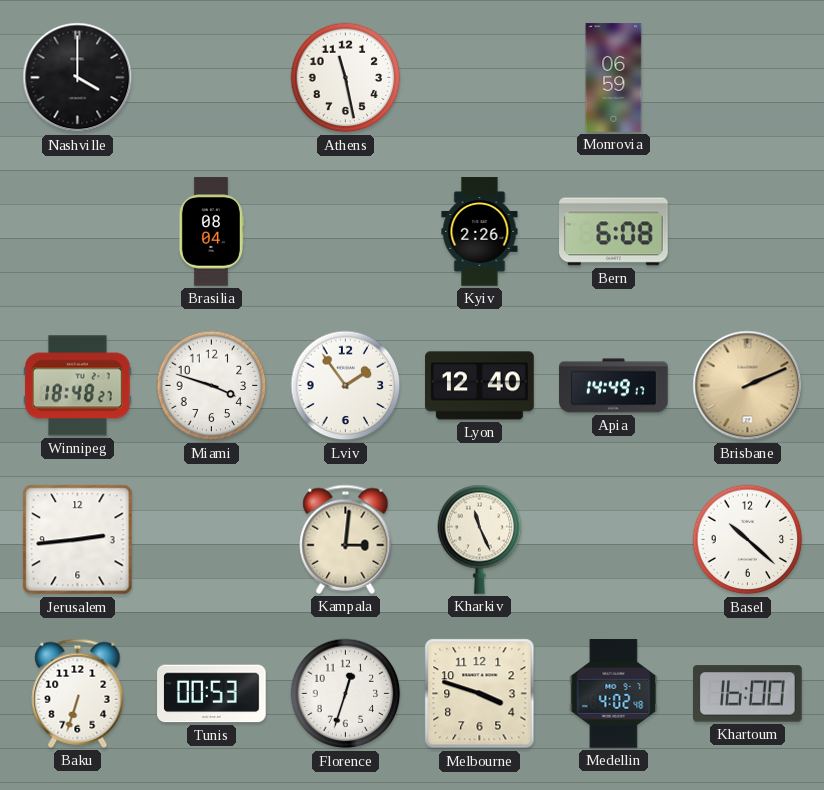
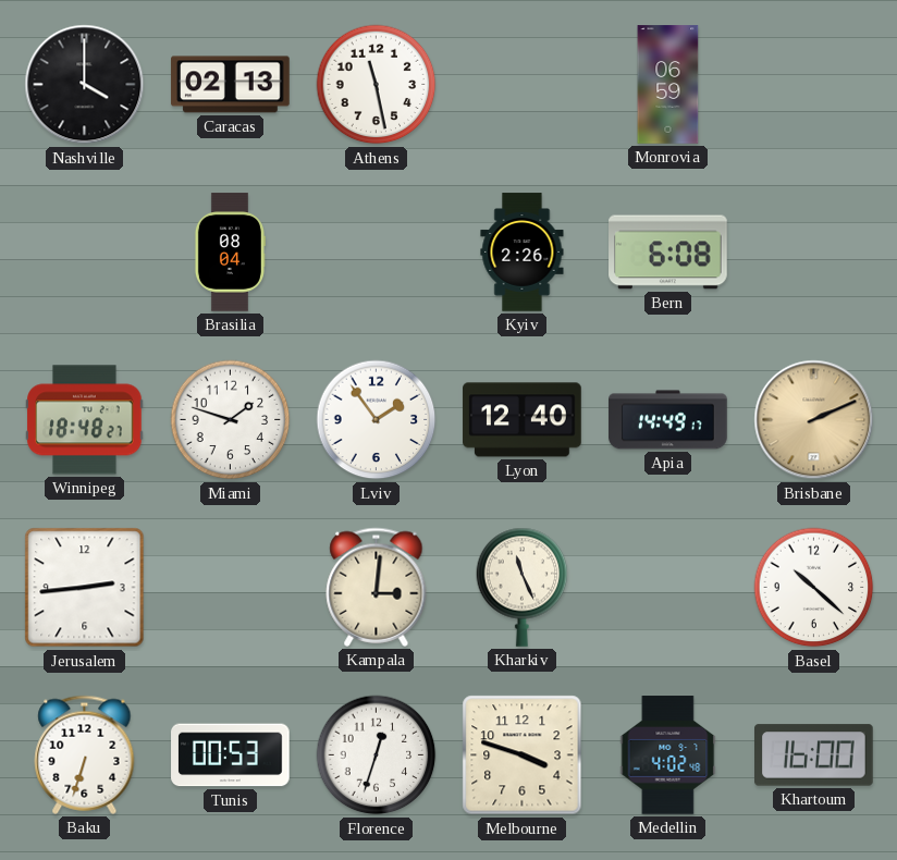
Caracas: none -> 02:13 (231, 85)
Miami: 3:48 -> 1:48 (231, 420)
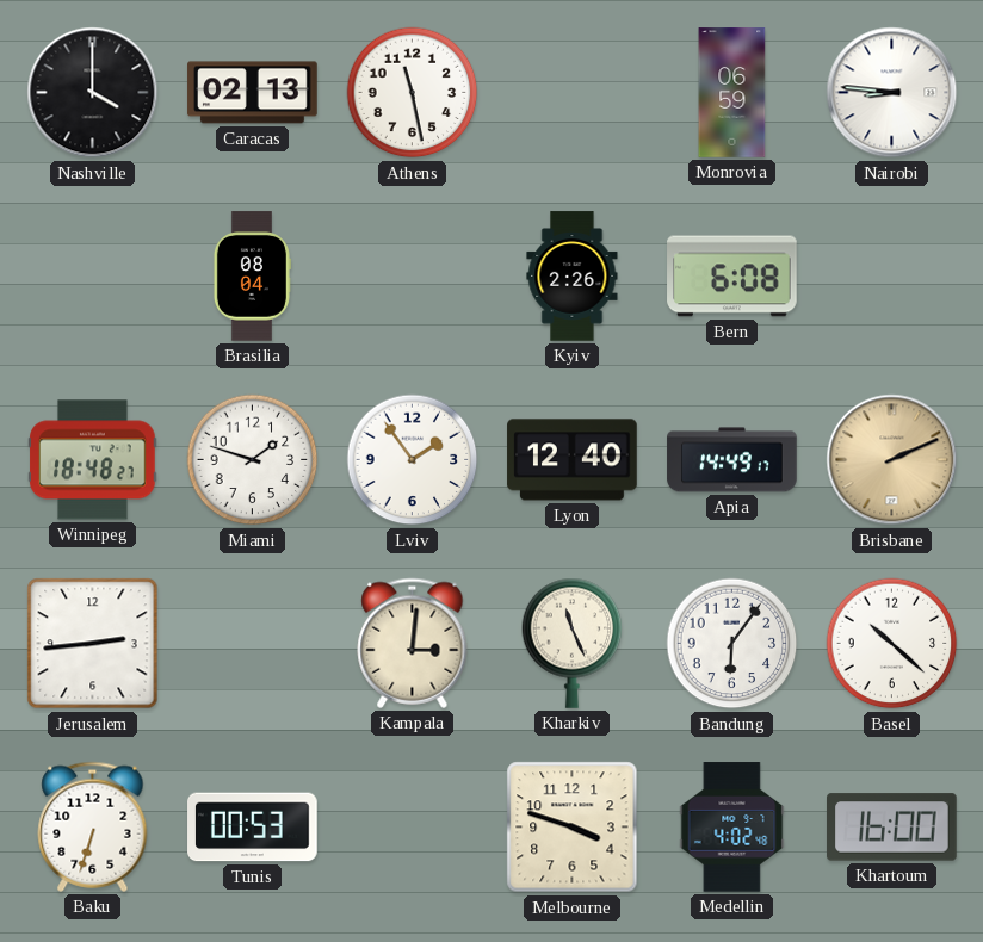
Nairobi: none -> 8:46 (892, 93)
Bandung: none -> 6:06 (732, 644)
Florence: 12:33 -> none (377, 755)
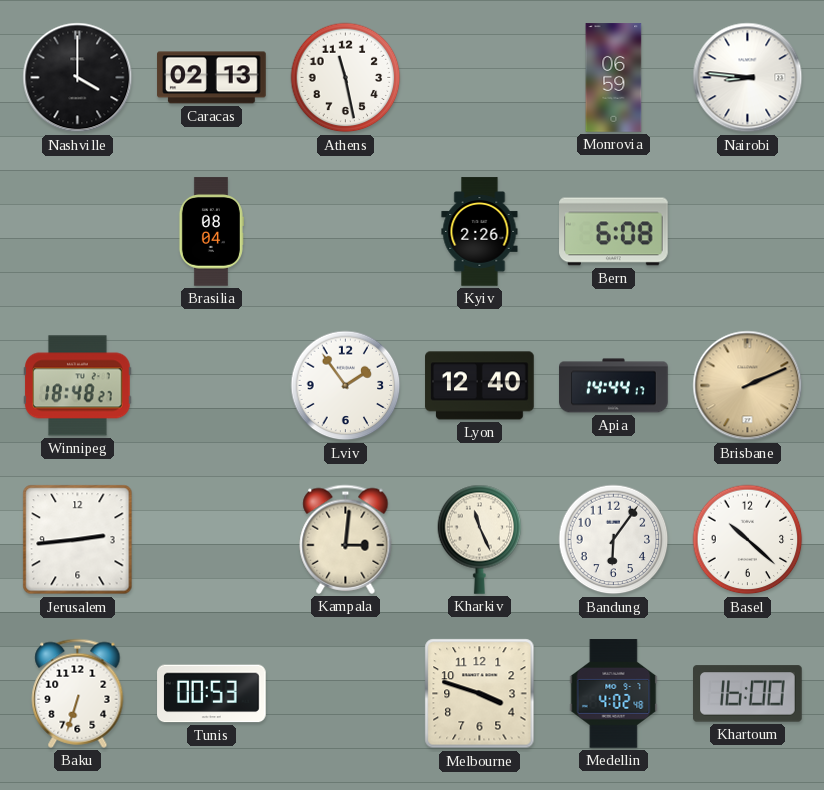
Miami: 1:48 -> none (253, 460)
Apia: 14:49 -> 14:44 (614, 386)
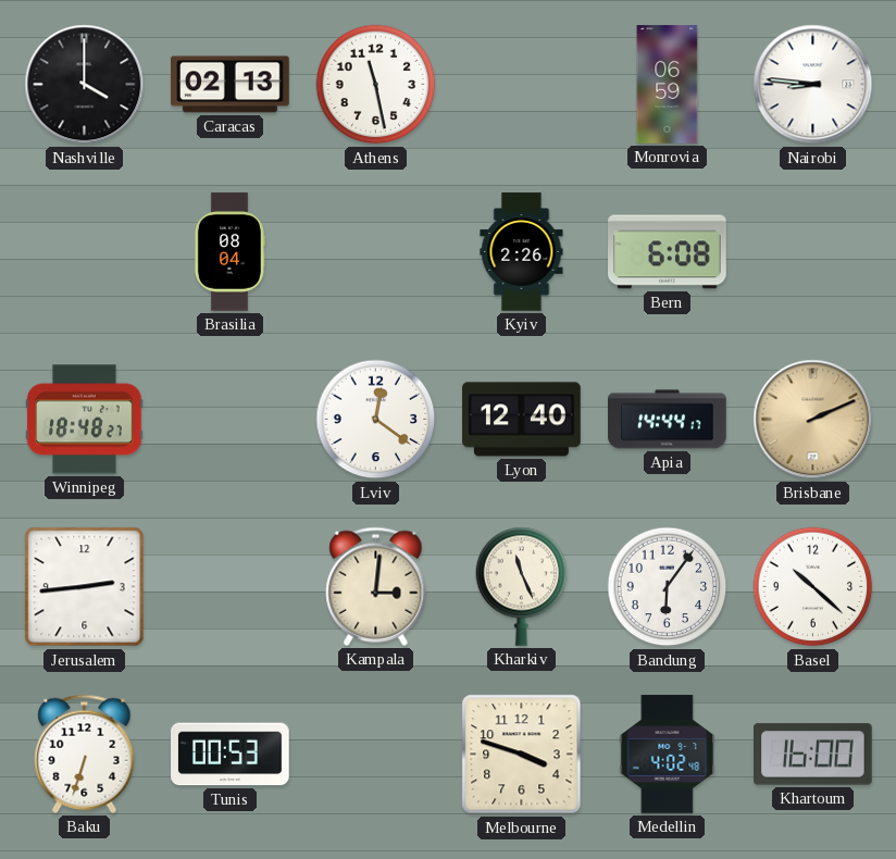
Lviv: 1:54 -> 12:21 (376, 420)
